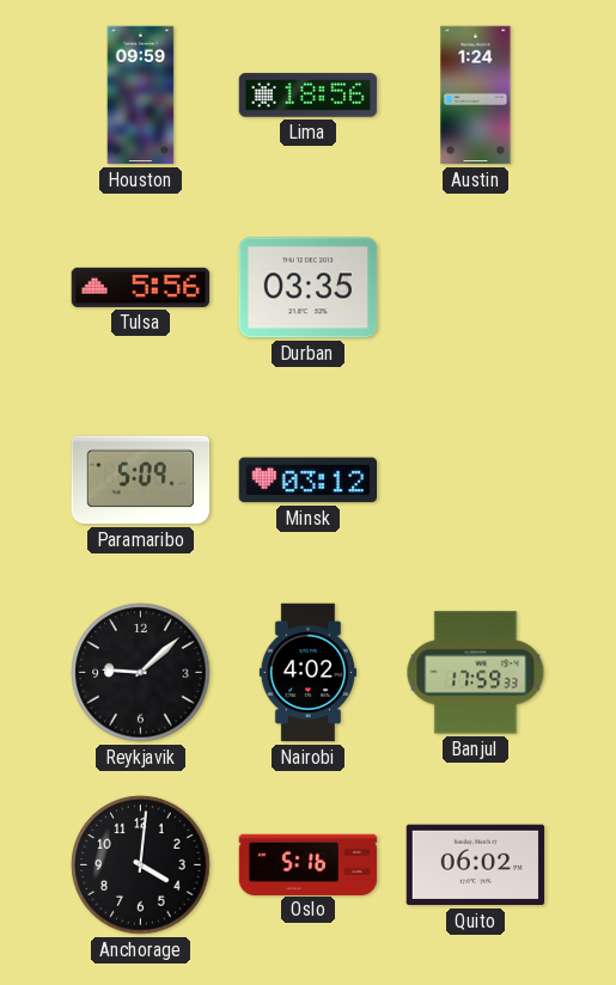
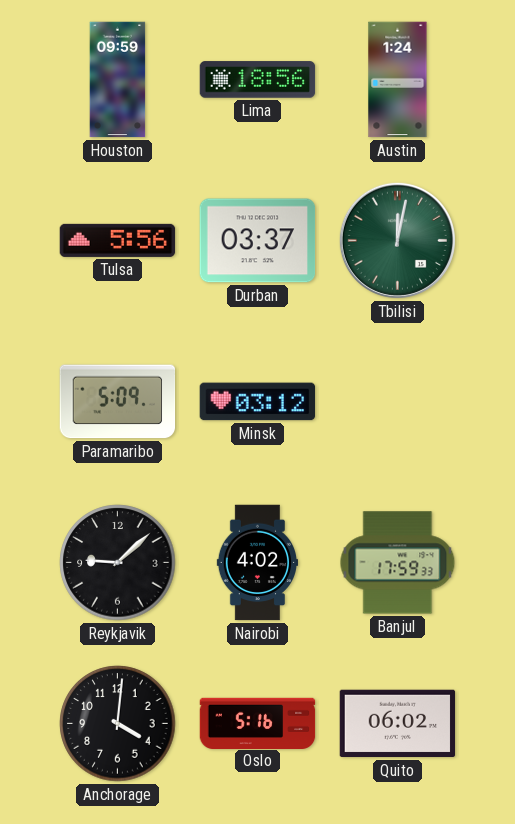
Durban: 03:35 -> 03:37 (258, 241)
Tbilisi: none -> 12:02 (397, 240)
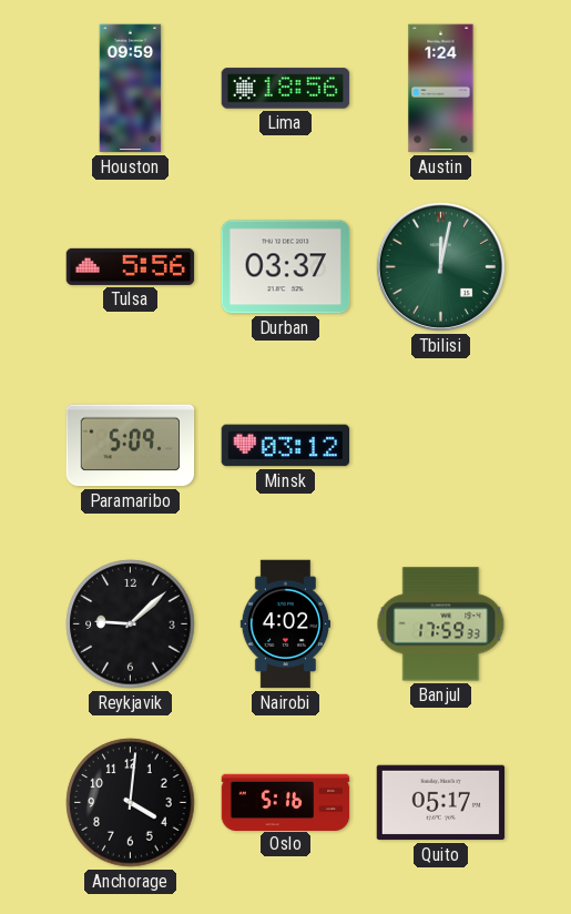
Quito: 06:02 -> 05:17 (441, 803)
